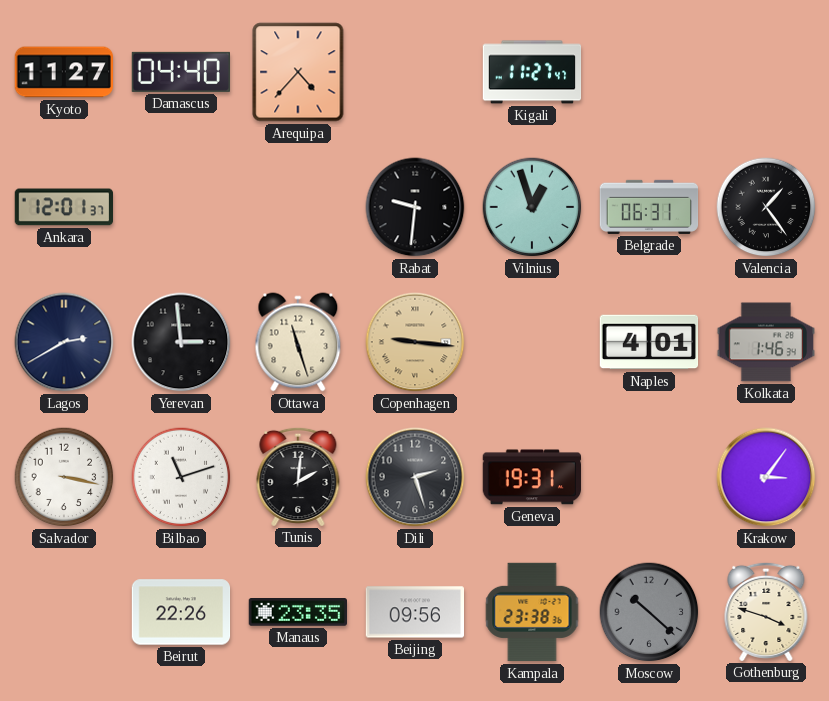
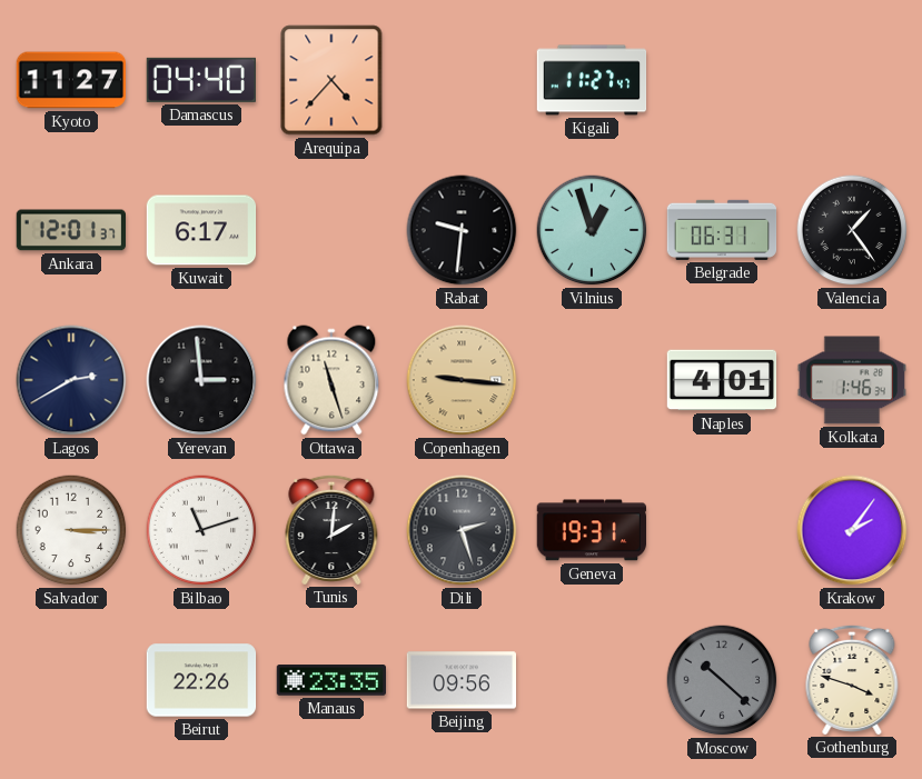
Kuwait: none -> 6:17 (201, 230)
Salvador: 3:17 -> 3:15 (71, 530)
Krakow: 3:06 -> 2:06 (852, 530)
Kampala: 23:38 -> none (532, 612)
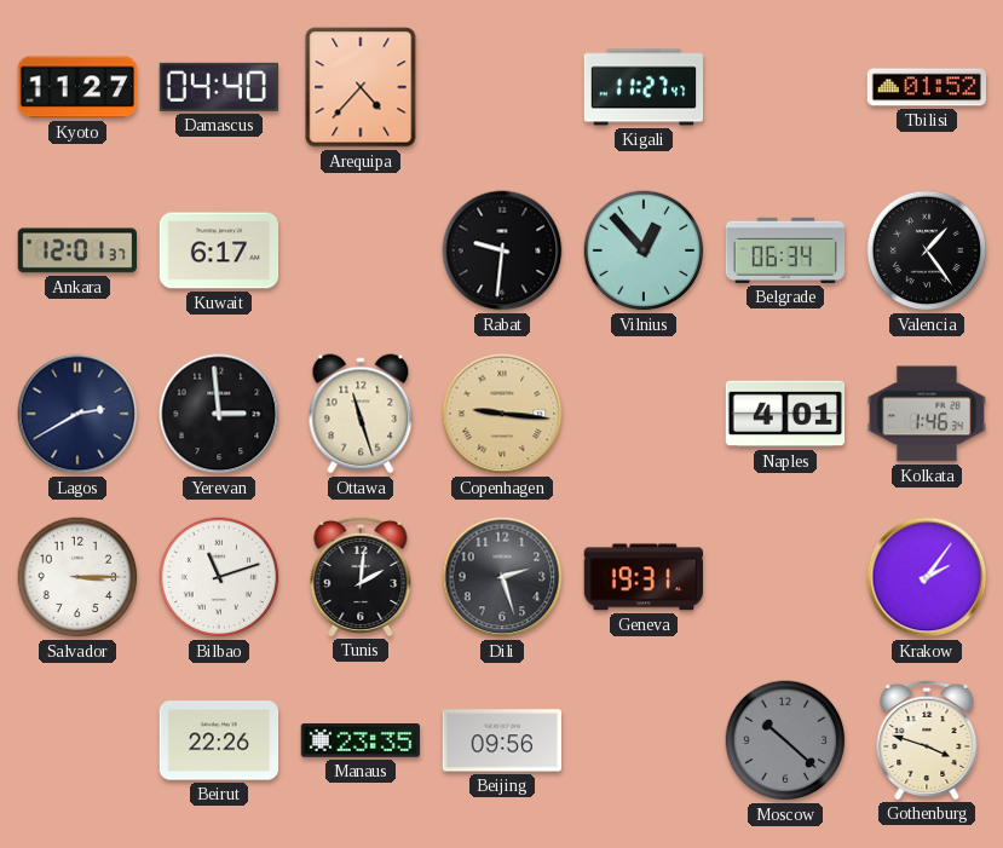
Tbilisi: none -> 01:52 (926, 87)
Vilnius: 12:57 -> 12:53 (644, 250)
Belgrade: 06:31 -> 06:34 (785, 250)
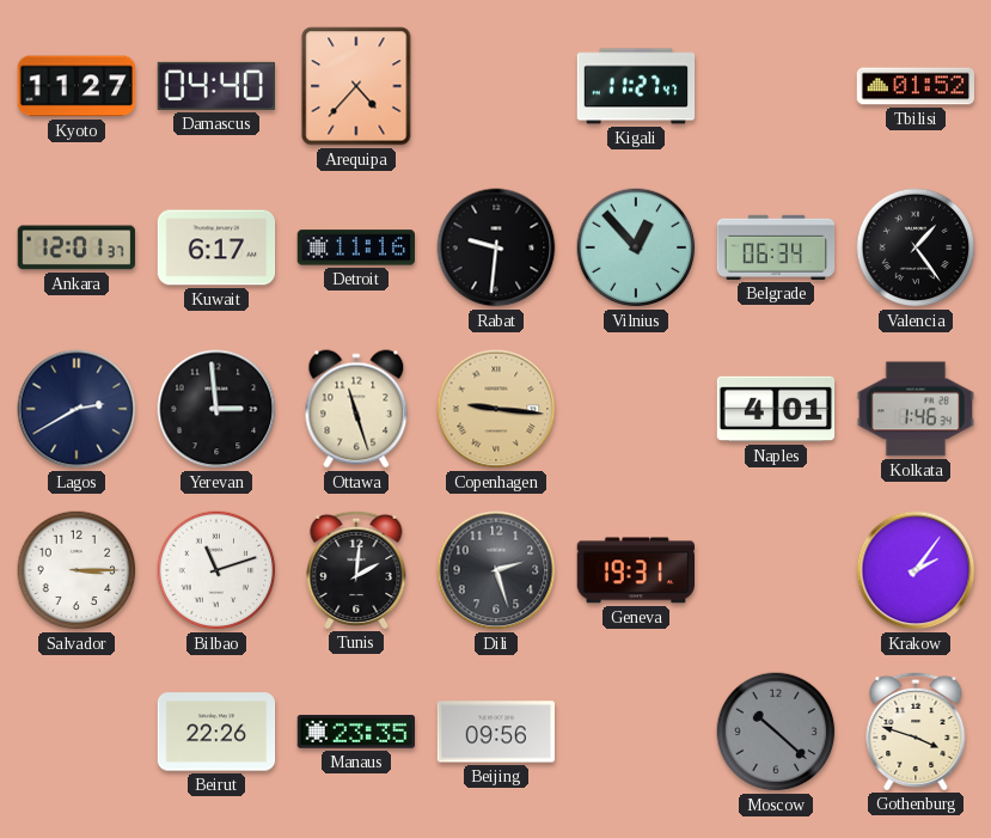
Detroit: none -> 11:16 (355, 247)
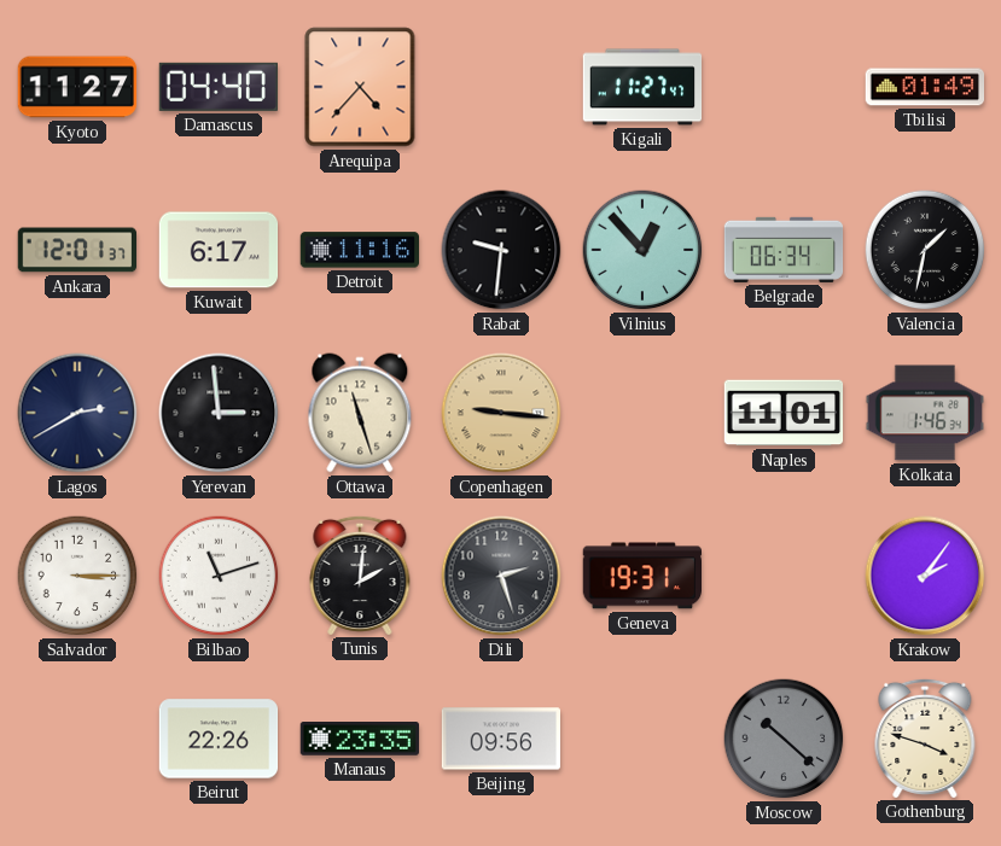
Tbilisi: 01:52 -> 01:49 (924, 87)
Valencia: 1:24 -> 1:32 (925, 250)
Naples: 4:01 -> 11:01 (784, 413)
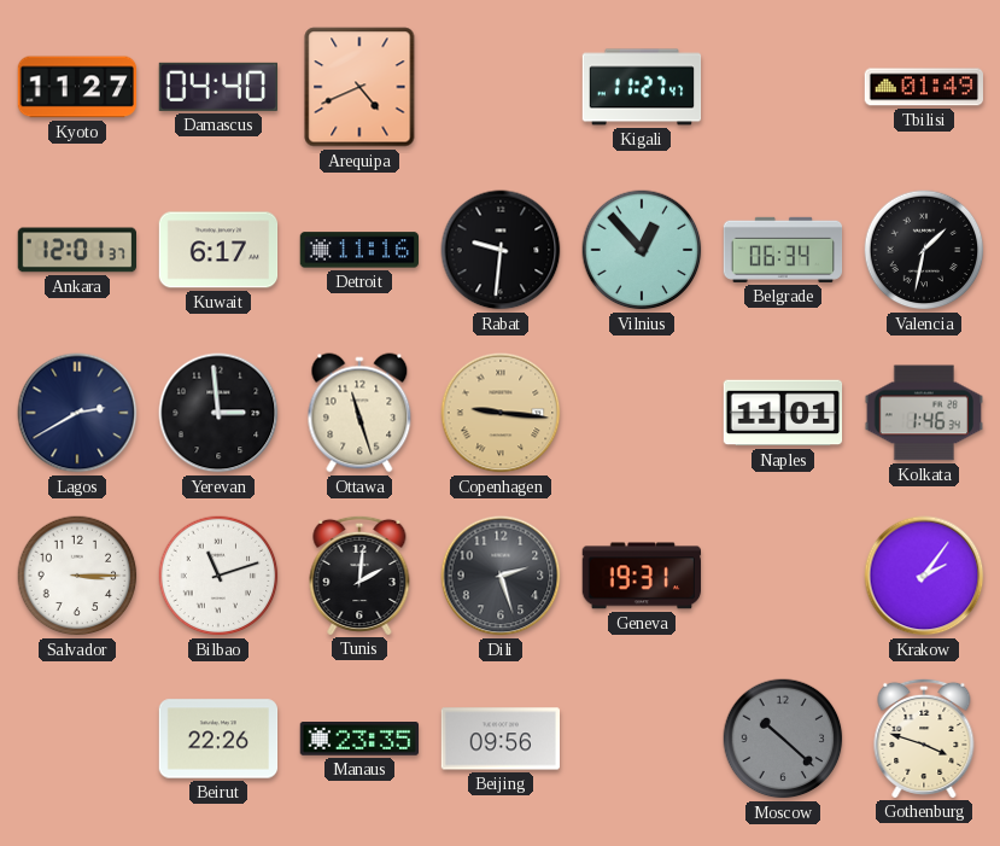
Arequipa: 4:37 -> 4:41 (359, 87)
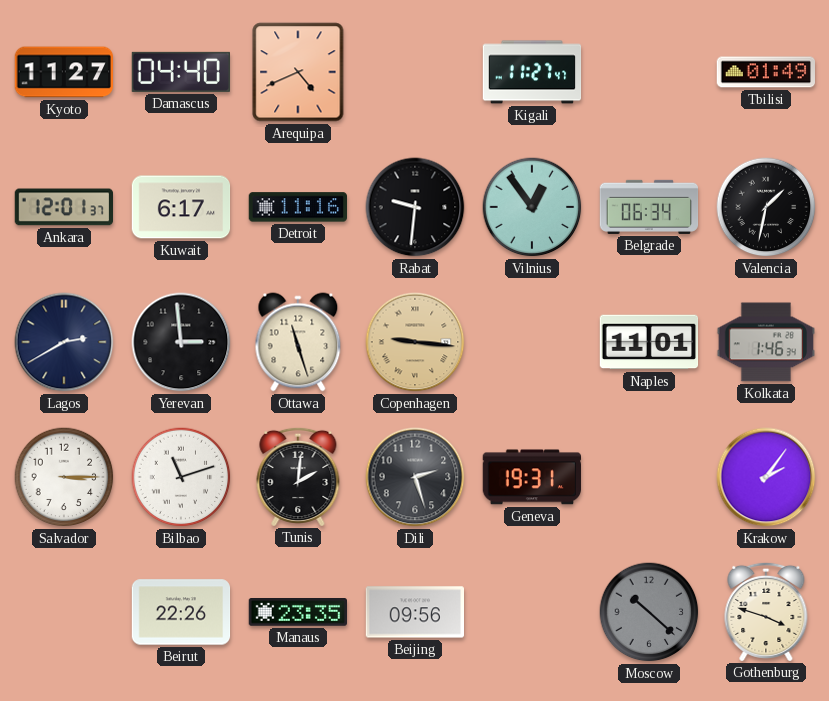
Vilnius: 12:53 -> 12:54 (532, 207)
